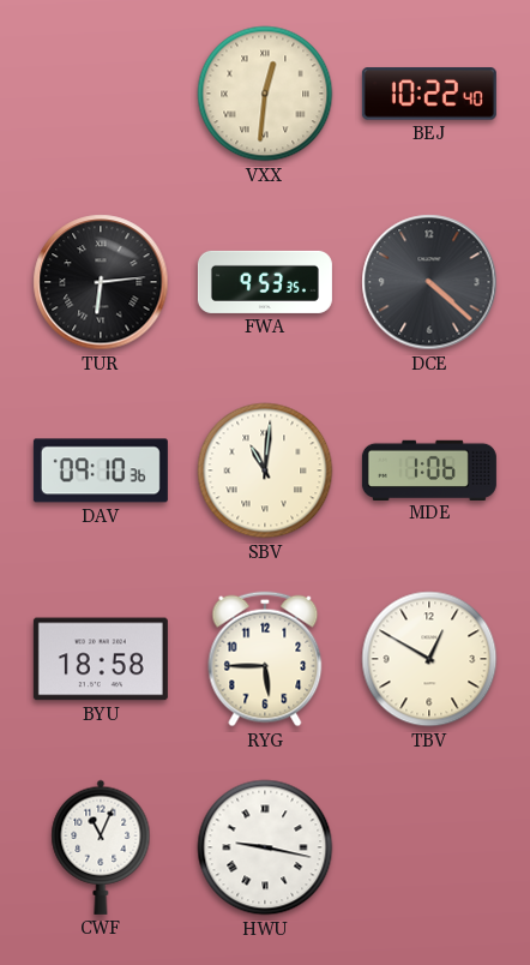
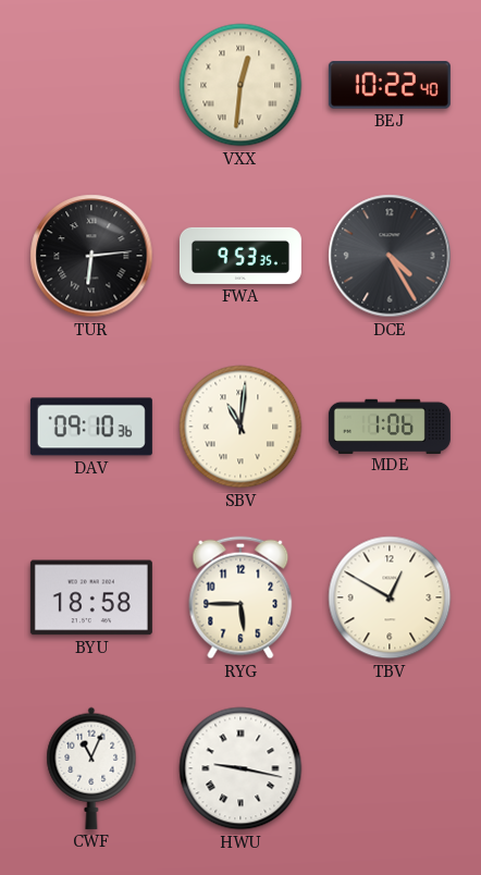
DCE: 4:22 -> 4:25 (390, 256)
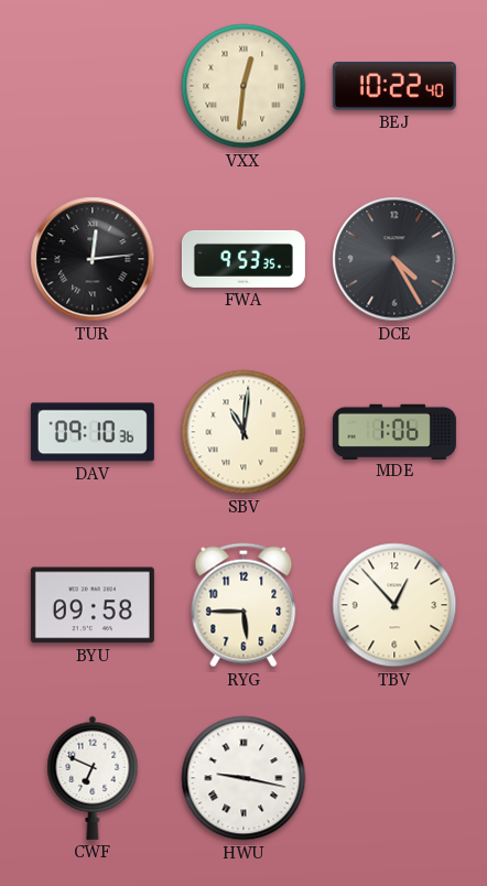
TUR: 6:14 -> 12:14 (93, 259)
BYU: 18:58 -> 09:58 (93, 605)
TBV: 12:50 -> 12:53 (394, 605)
CWF: 11:04 -> 6:49 (93, 778)
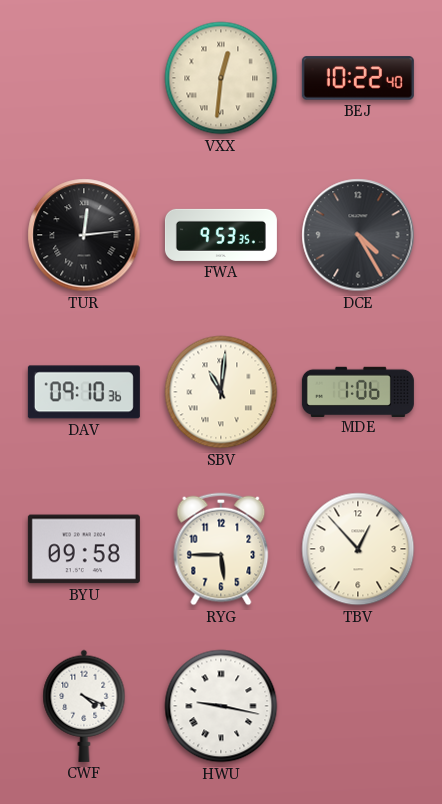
CWF: 6:49 -> 4:19 (84, 706)
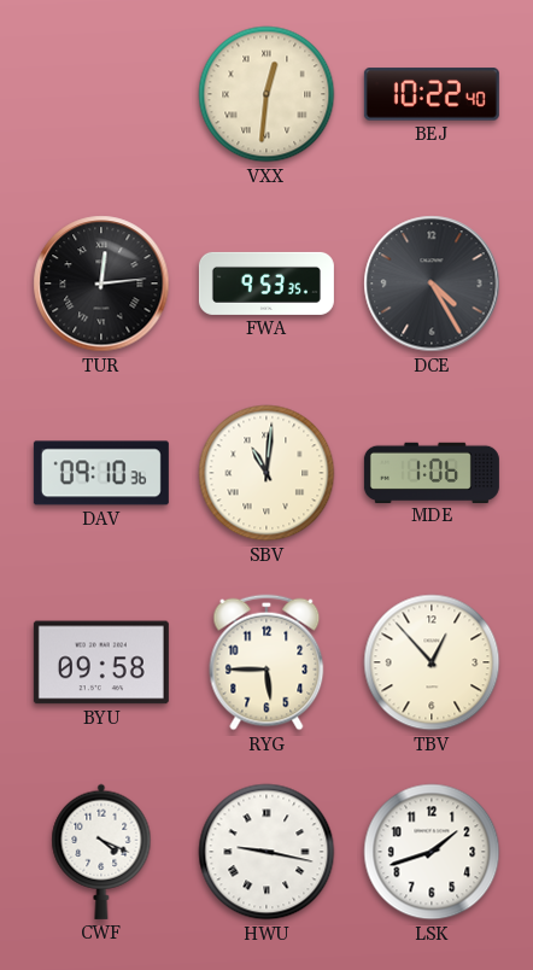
LSK: none -> 1:42 (432, 852)
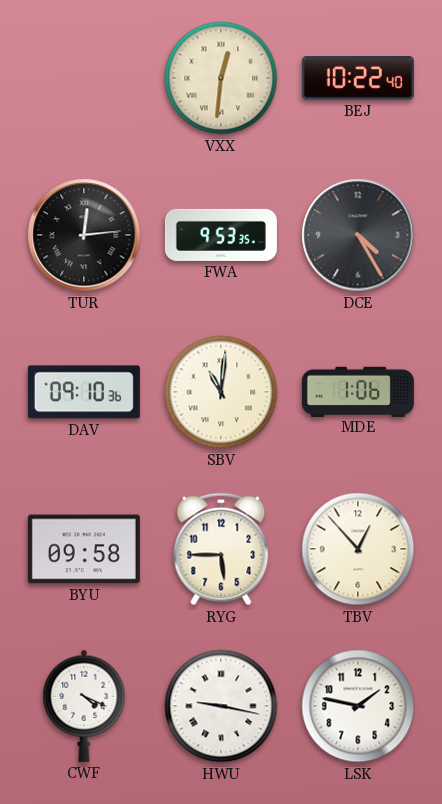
LSK: 1:42 -> 1:47 (358, 706)
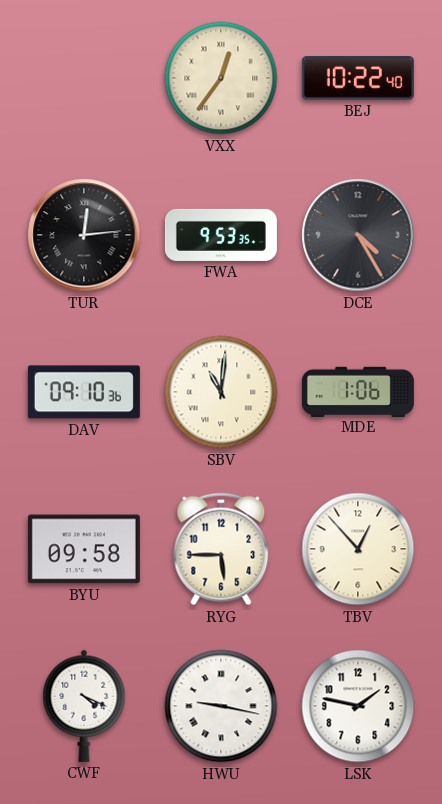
VXX: 12:31 -> 12:36 (221, 78)
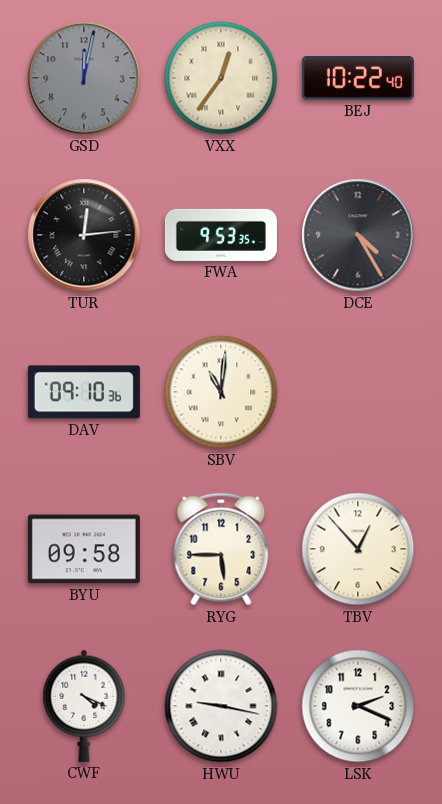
GSD: none -> 12:02 (84, 78)
MDE: 1:06 -> none (358, 391)
LSK: 1:47 -> 2:19 (358, 706)
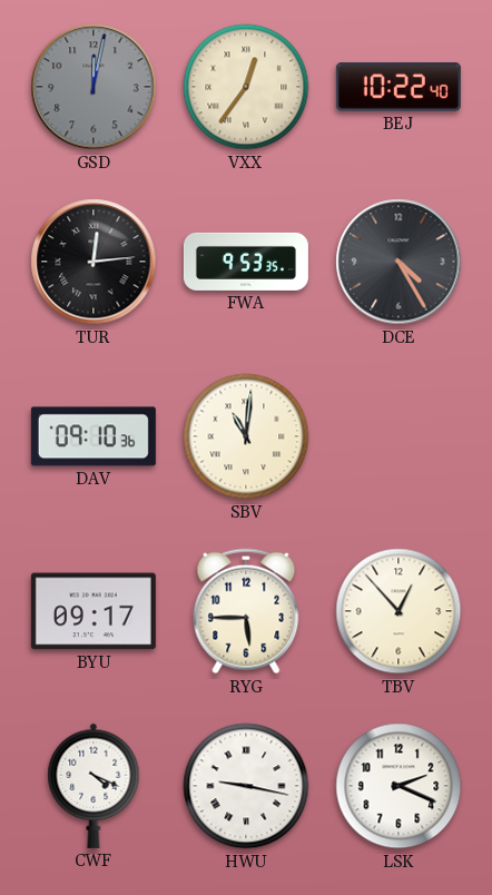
BYU: 09:58 -> 09:17 (94, 611)
